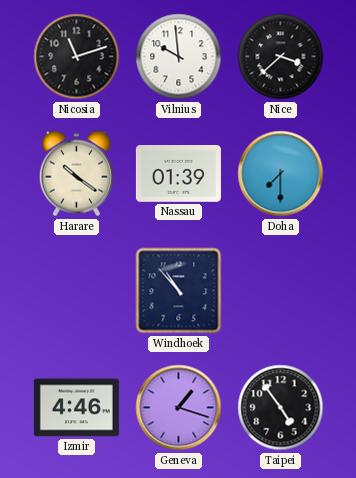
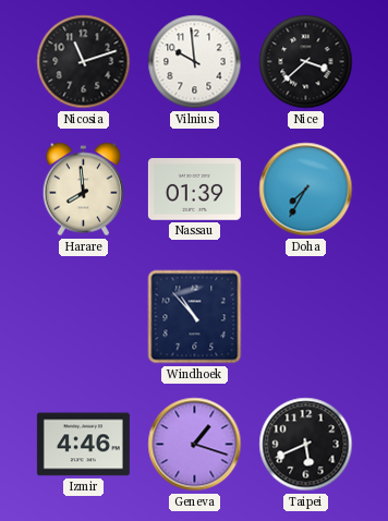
Harare: 10:21 -> 7:59 (83, 190)
Doha: 7:30 -> 7:35 (306, 190)
Taipei: 4:54 -> 5:41 (306, 445)
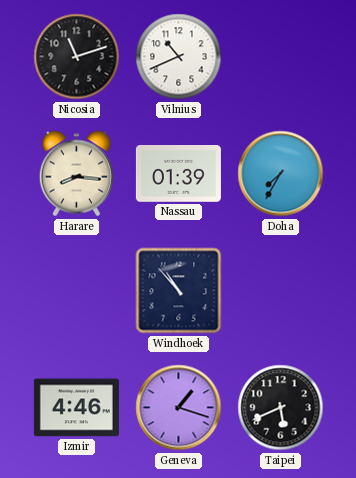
Vilnius: 9:59 -> 10:41 (179, 57)
Nice: 3:38 -> none (306, 62)
Harare: 7:59 -> 8:16 (76, 174)
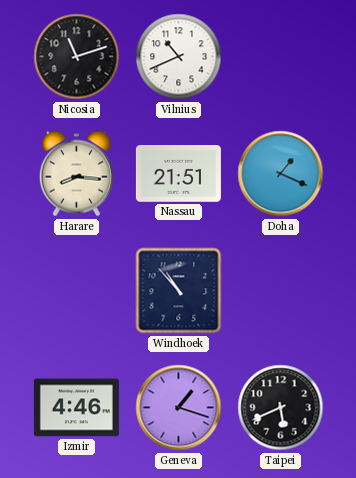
Nassau: 01:39 -> 21:51 (178, 174)
Doha: 7:35 -> 1:19 (281, 174)
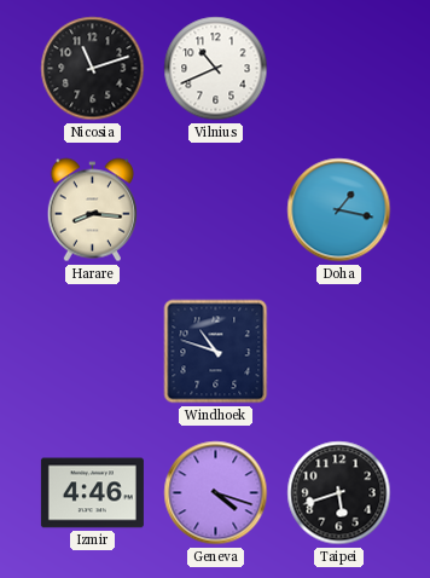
Nassau: 21:51 -> none (178, 174)
Doha: 1:19 -> 1:17 (339, 210)
Windhoek: 10:53 -> 10:48 (216, 352)
Geneva: 1:18 -> 4:18 (216, 493)
Taipei: 5:41 -> 5:42 (339, 493)
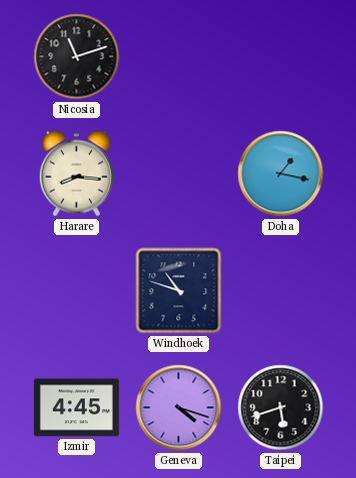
Vilnius: 10:41 -> none (216, 69)
Izmir: 4:46 -> 4:45 (76, 408)
